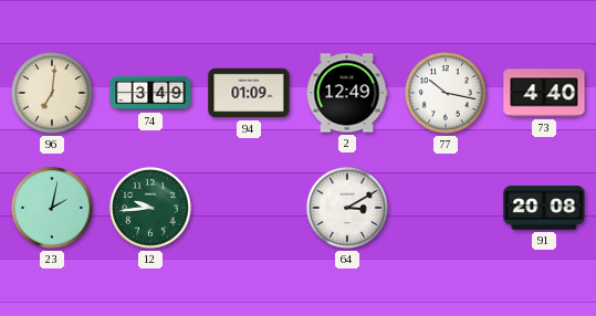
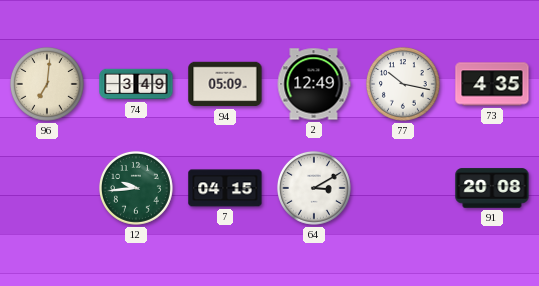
94: 01:09 -> 05:09 (225, 84)
73: 4:40 -> 4:35 (492, 84)
23: 2:02 -> none (52, 208)
7: none -> 04:15 (225, 188)
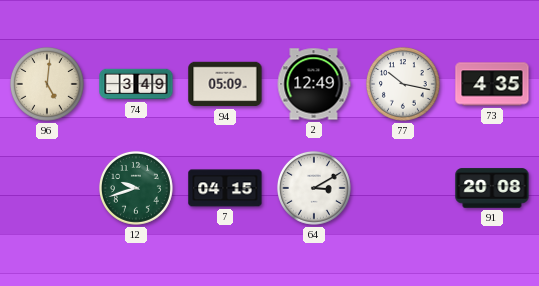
96: 7:01 -> 5:01 (47, 84)
12: 9:44 -> 9:42 (136, 188)
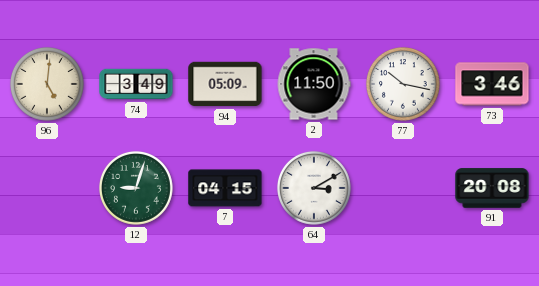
2: 12:49 -> 11:50 (314, 84)
73: 4:35 -> 3:46 (492, 84)
12: 9:42 -> 9:03 (136, 188)
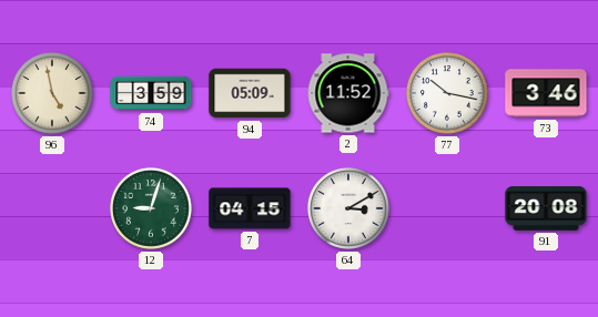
96: 5:01 -> 4:58 (52, 93)
74: 3:49 -> 3:59 (151, 93)
2: 11:50 -> 11:52 (348, 93)
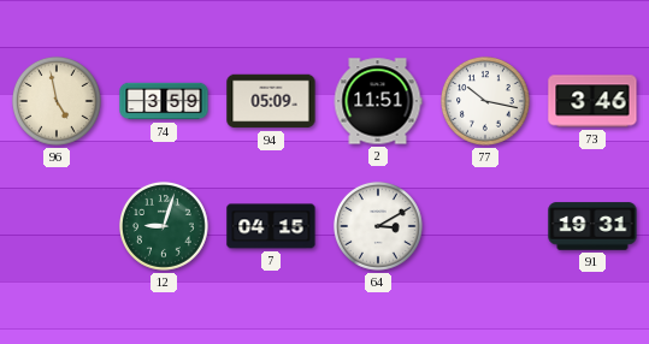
2: 11:52 -> 11:51 (378, 101)
91: 20:08 -> 19:31 (592, 226)
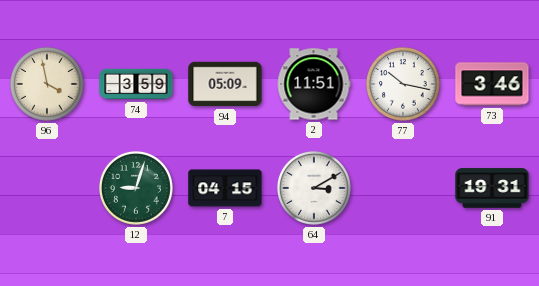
96: 4:58 -> 3:58 (47, 84)
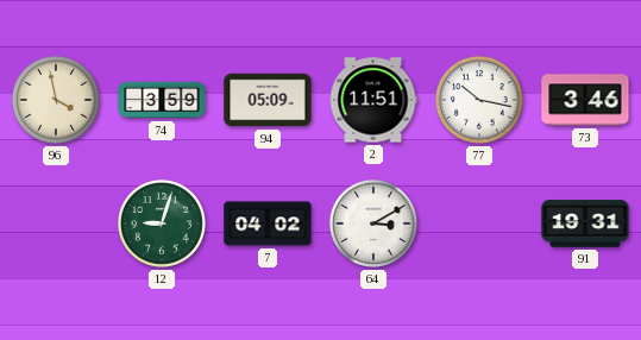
7: 04:15 -> 04:02 (268, 223)
